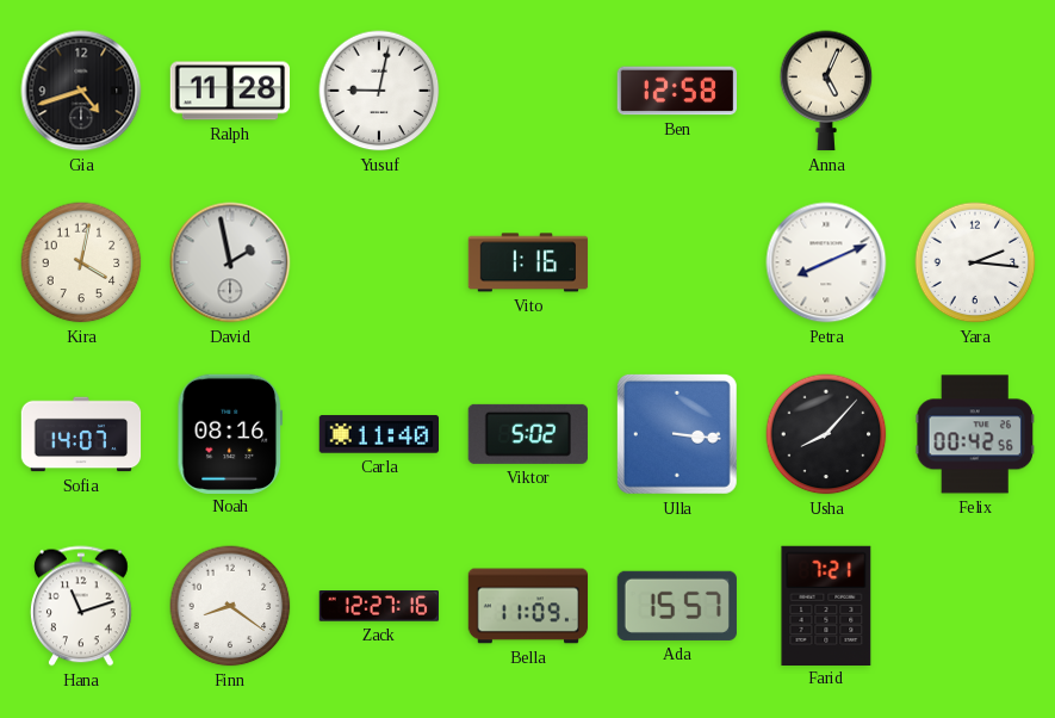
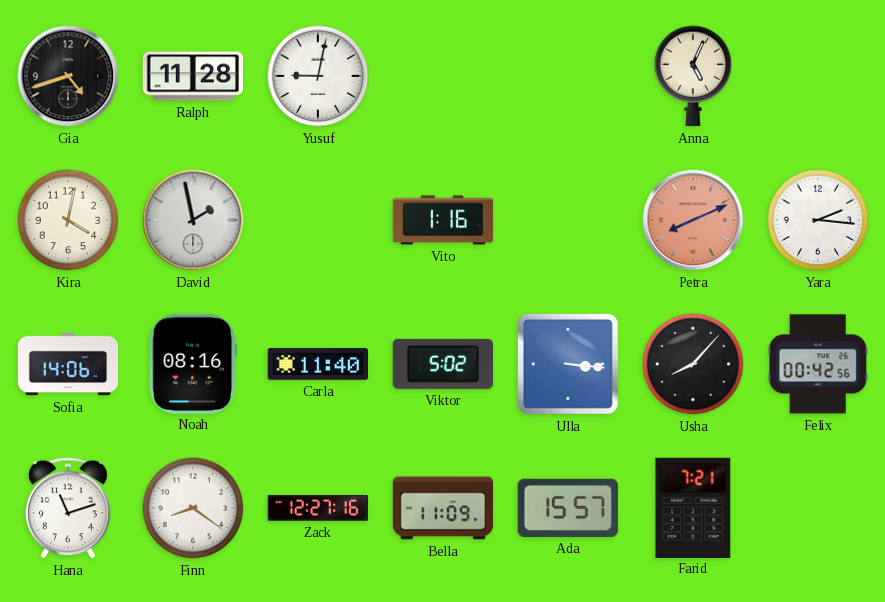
Ben: 12:58 -> none (677, 91)
Petra dial: white -> salmon (693, 220)
Sofia: 14:07 -> 14:06 (68, 364)
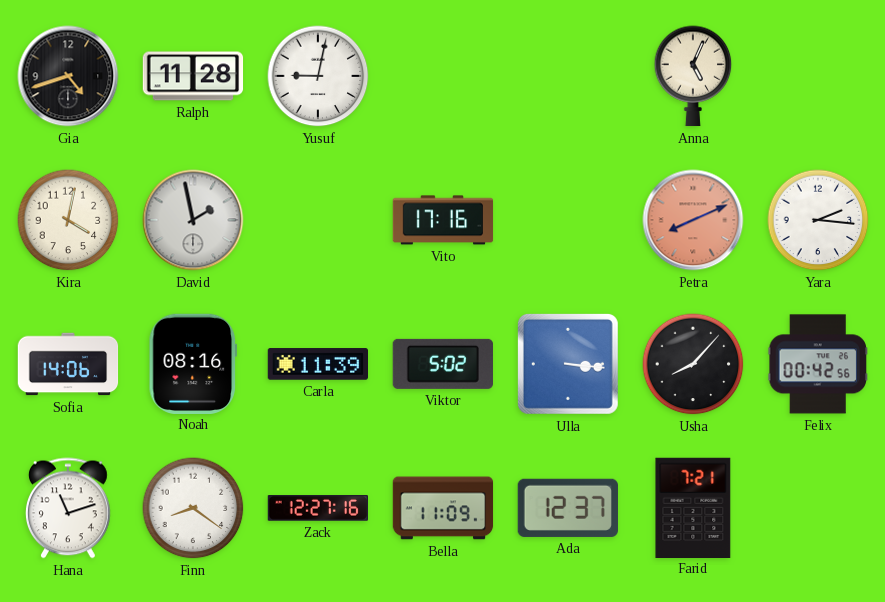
Vito: 1:16 -> 17:16 (443, 220)
Carla: 11:40 -> 11:39 (318, 364)
Ada: 15:57 -> 12:37 (568, 508)
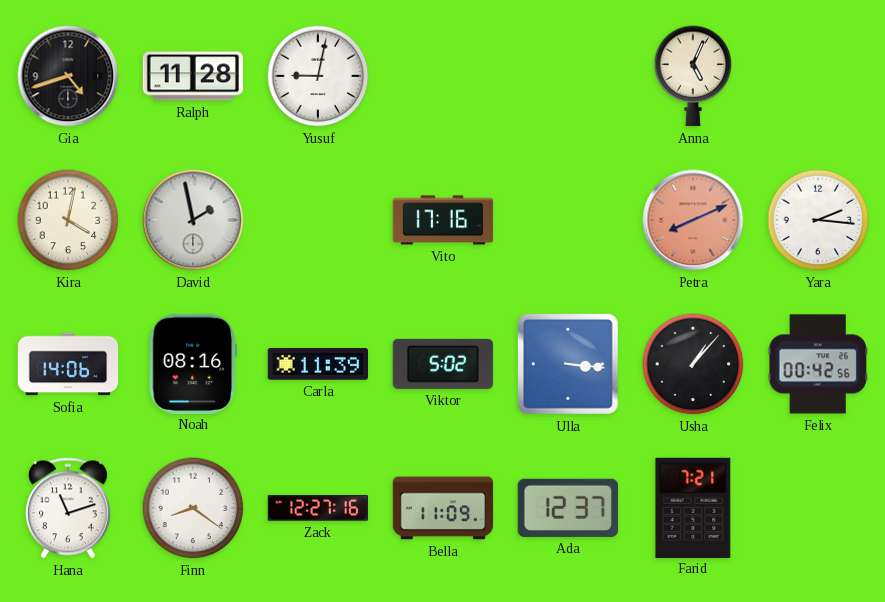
Usha: 8:07 -> 1:07 (693, 364)
